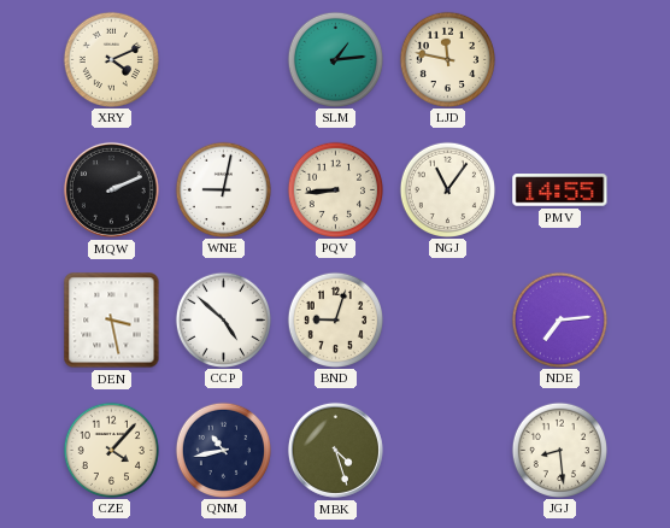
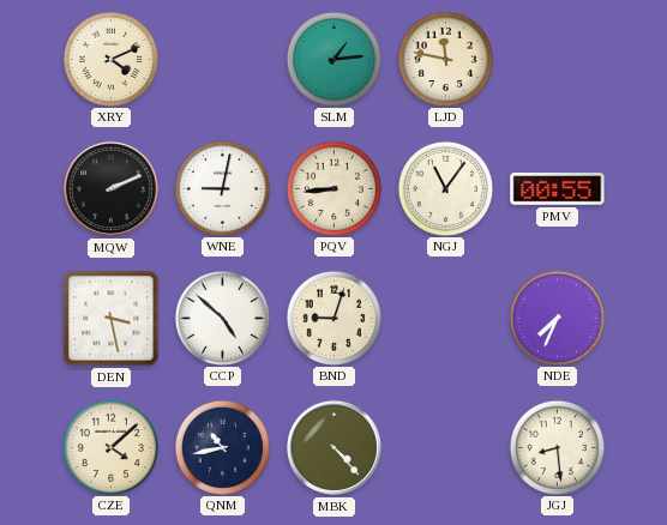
PMV: 14:55 -> 00:55 (558, 189)
NDE: 7:14 -> 7:34 (557, 318)
CZE: 4:07 -> 4:08 (110, 447)
MBK: 4:27 -> 4:23 (333, 447)
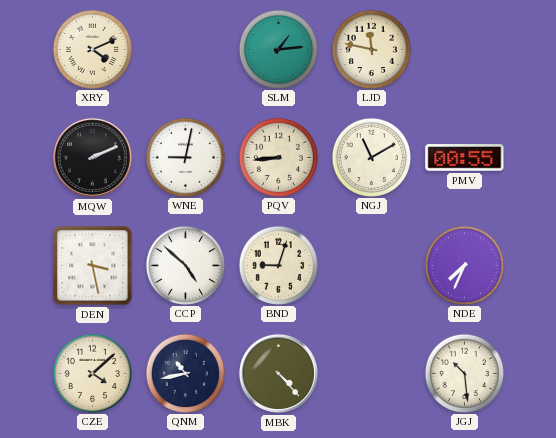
NGJ: 11:06 -> 11:10 (371, 157)
JGJ: 8:29 -> 10:29 (464, 373)
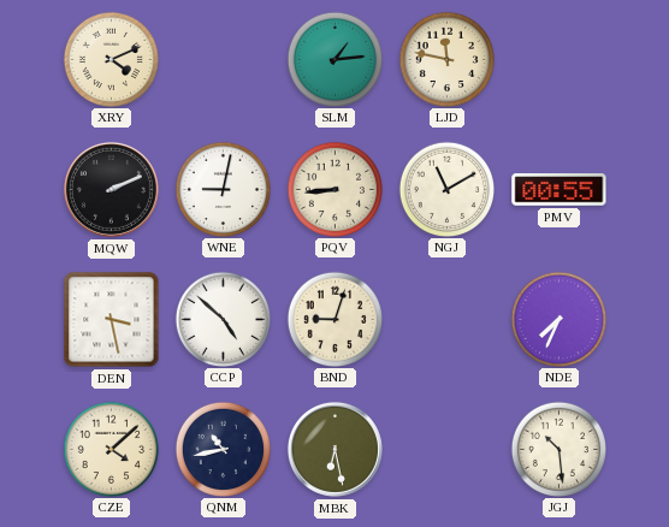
MBK: 4:23 -> 6:28 (334, 449)
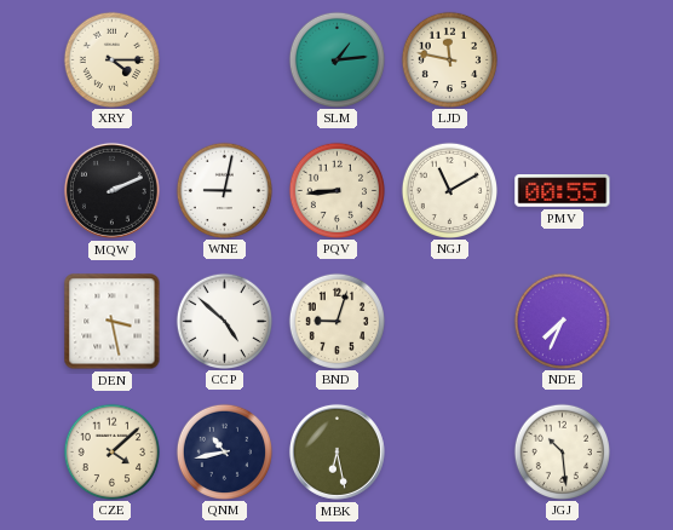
XRY: 4:11 -> 4:15 (111, 59)
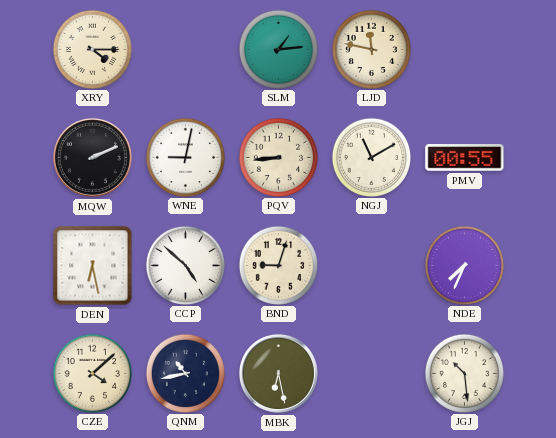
DEN: 3:28 -> 6:28 (93, 266)
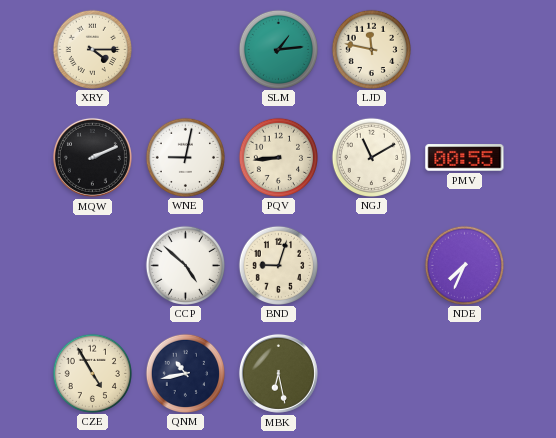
DEN: 6:28 -> none (93, 266)
CZE: 4:08 -> 4:55 (92, 373)
JGJ: 10:29 -> none (464, 373)
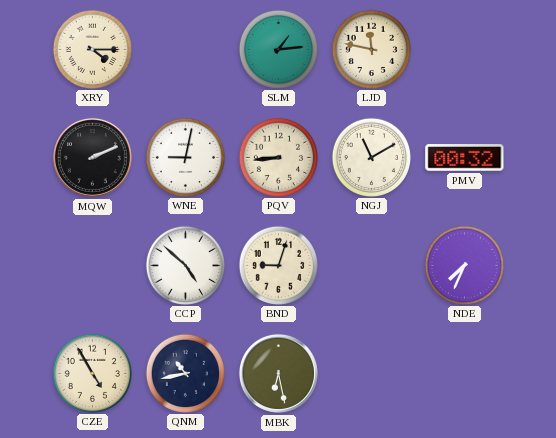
PMV: 00:55 -> 00:32 (465, 158)
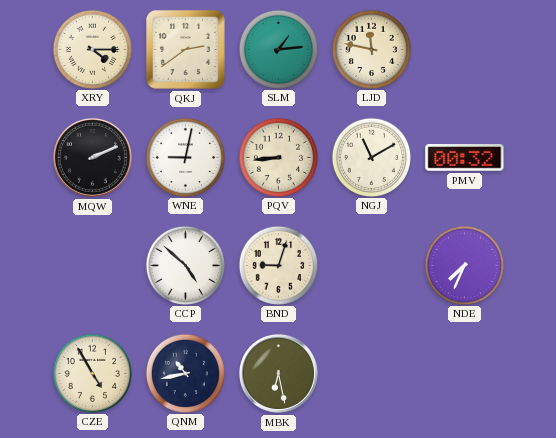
QKJ: none -> 2:39 (185, 49)
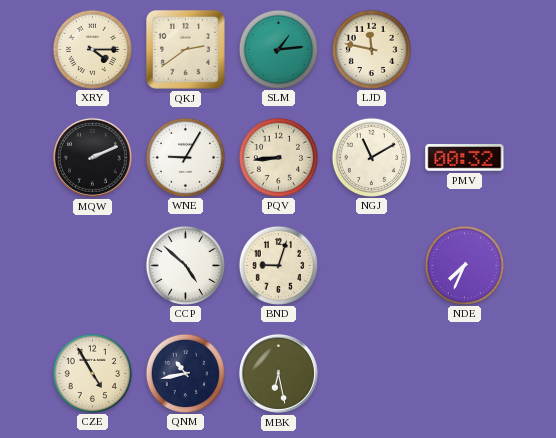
WNE: 9:02 -> 9:05 (185, 157)
